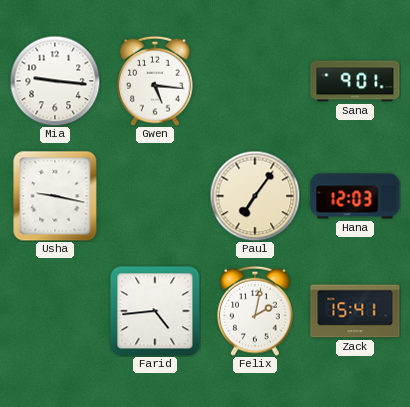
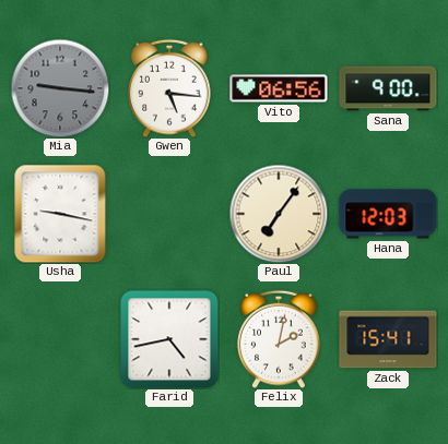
Mia dial: white -> grey (60, 88)
Vito: none -> 06:56 (279, 88)
Sana: 9:01 -> 9:00 (388, 88)
Farid: 4:44 -> 4:43 (169, 339)
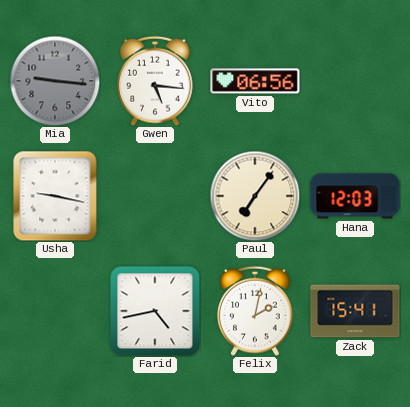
Sana: 9:00 -> none (388, 88)
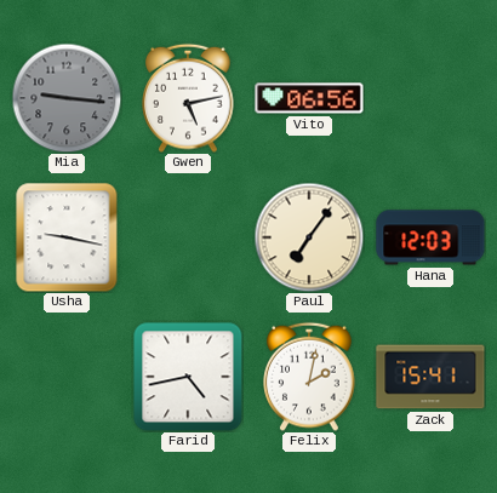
Gwen: 5:16 -> 5:13 (188, 98)
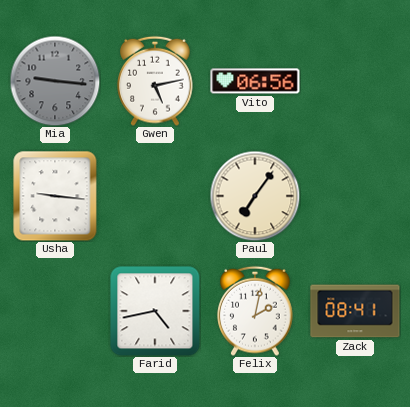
Usha: 9:17 -> 9:16 (55, 196)
Hana: 12:03 -> none (430, 237)
Zack: 15:41 -> 08:41 (355, 311)
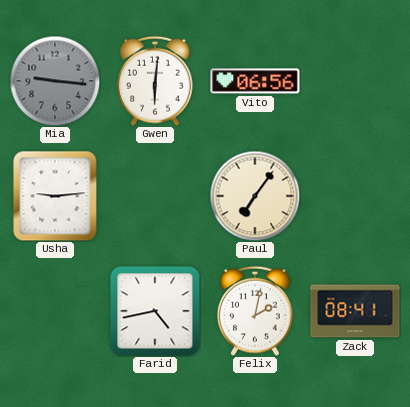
Gwen: 5:13 -> 6:01 (155, 81)
Usha: 9:16 -> 9:14 (55, 196)
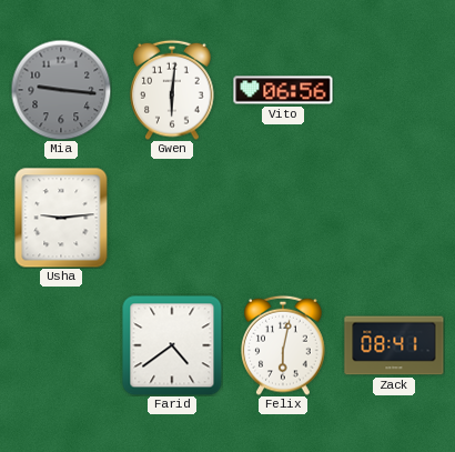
Paul: 7:06 -> none (255, 196)
Farid: 4:43 -> 4:39 (172, 345)
Felix: 2:02 -> 6:02 (283, 345)
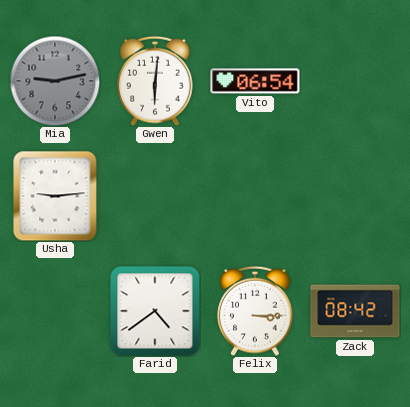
Mia: 9:16 -> 9:13 (55, 81)
Vito: 06:56 -> 06:54 (255, 81)
Felix: 6:02 -> 3:15 (255, 311)
Zack: 08:41 -> 08:42 (355, 311)
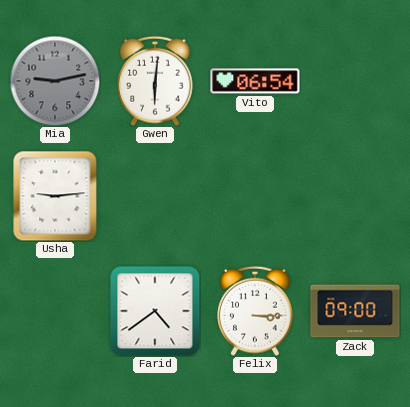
Zack: 08:42 -> 09:00 (355, 311)
